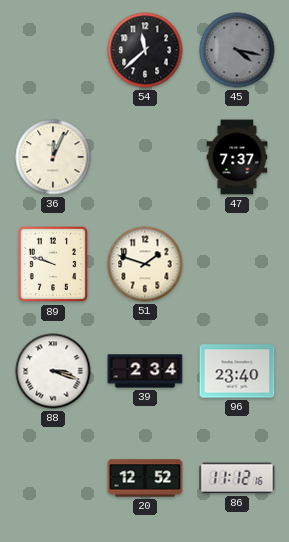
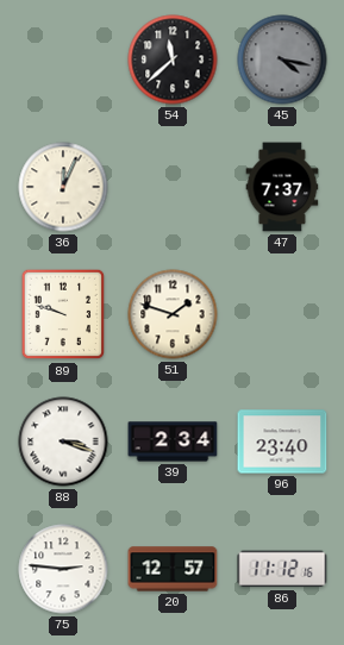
75: none -> 2:46 (63, 569)
20: 12:52 -> 12:57 (173, 569)
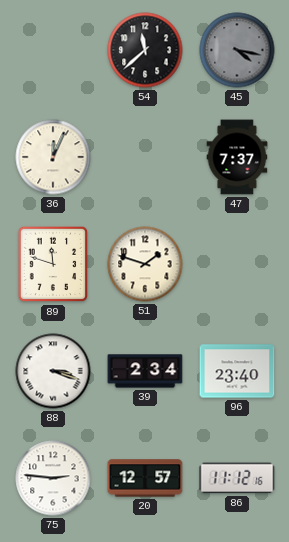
89: 9:48 -> 11:48 (53, 264)
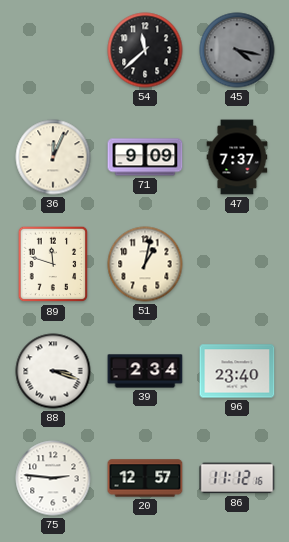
71: none -> 9:09 (145, 157)
51: 1:48 -> 1:02 (145, 264)
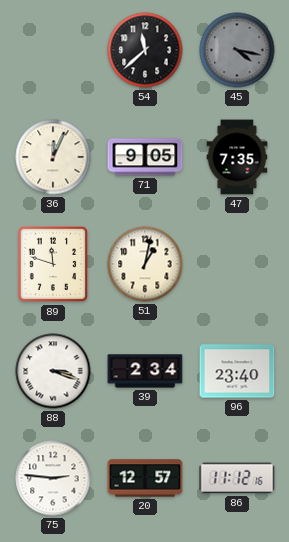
71: 9:09 -> 9:05 (145, 157)
47: 7:37 -> 7:35 (237, 157)
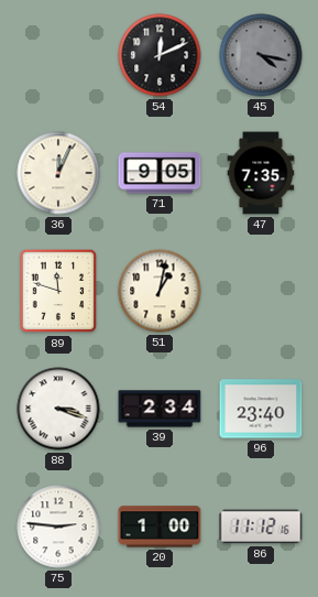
54: 11:38 -> 12:11 (160, 55)
20: 12:57 -> 1:00 (160, 527)
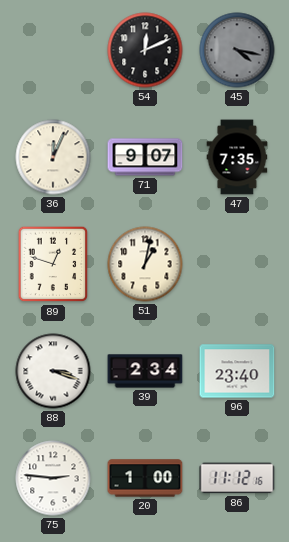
71: 9:05 -> 9:07 (145, 157)
89: 11:48 -> 12:48 (53, 264)
